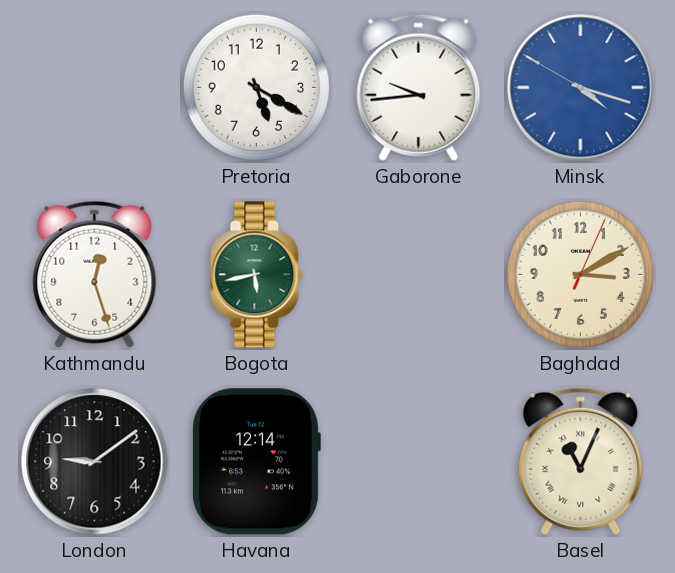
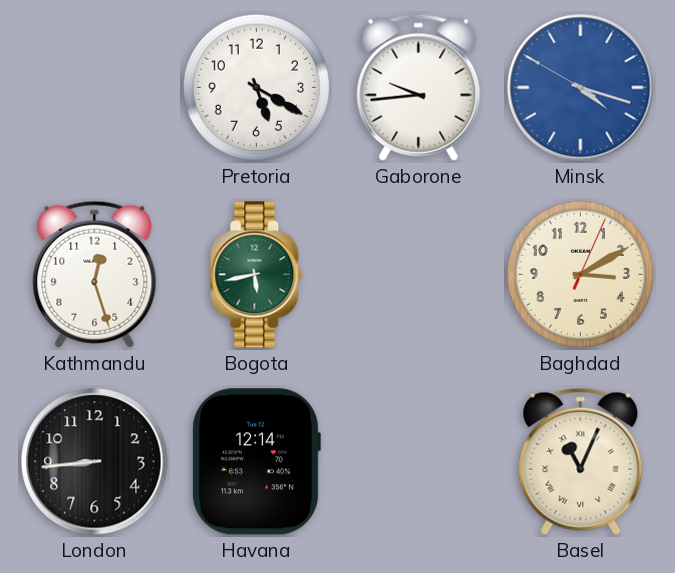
London: 9:09 -> 8:44 (95, 462)
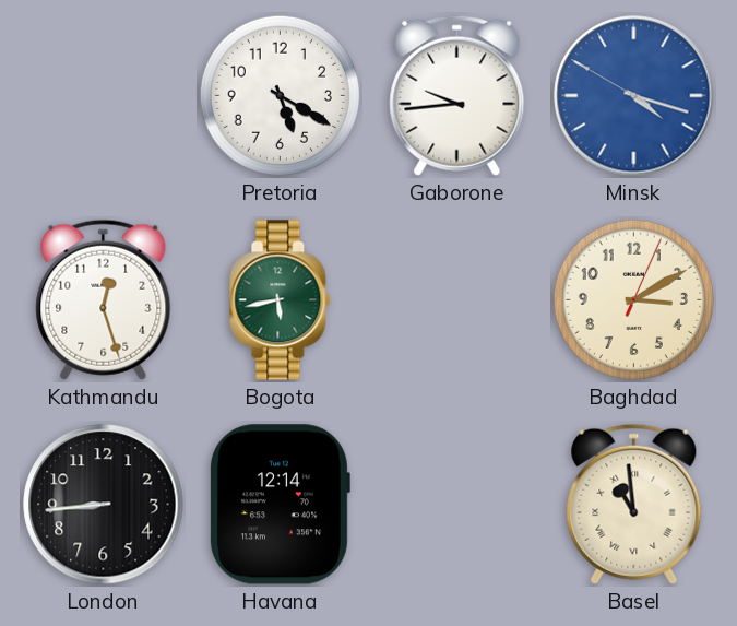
Basel: 11:04 -> 10:59 (634, 504)
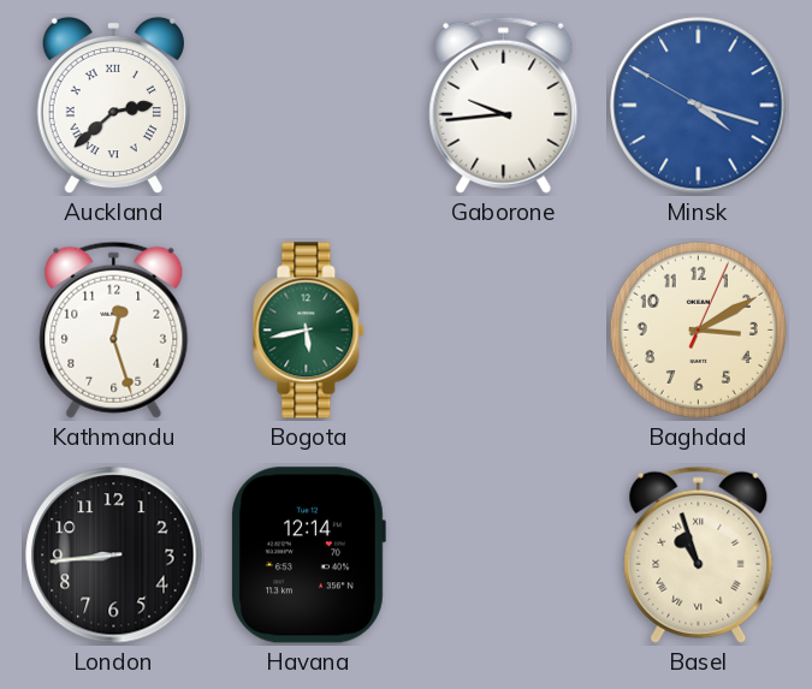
Auckland: none -> 2:38 (113, 106)
Pretoria: 5:20 -> none (280, 95)
Basel: 10:59 -> 10:57 (699, 554)
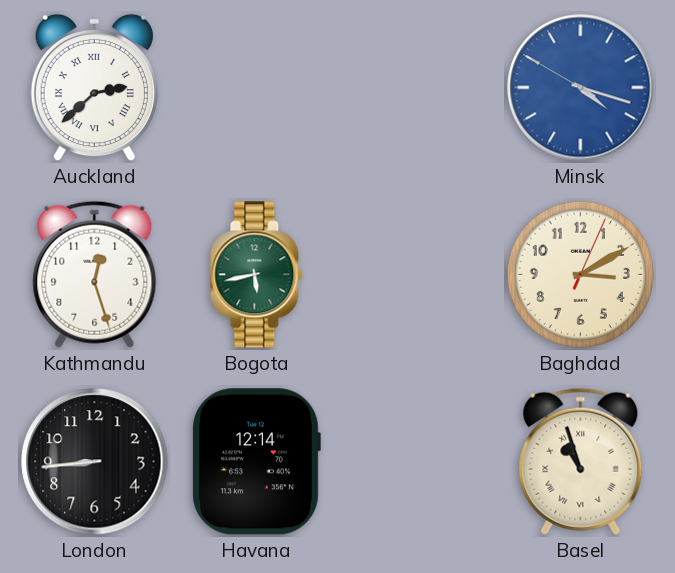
Gaborone: 9:44 -> none (504, 105)
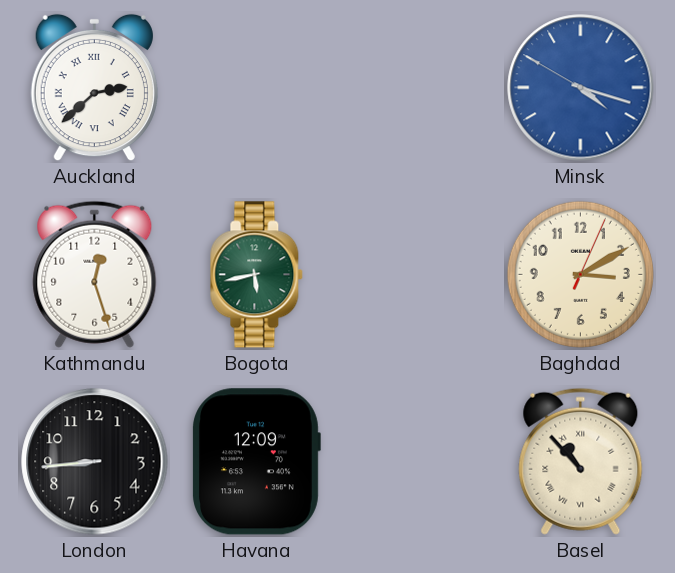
Havana: 12:14 -> 12:09 (256, 462)
Basel: 10:57 -> 10:53 (581, 461)
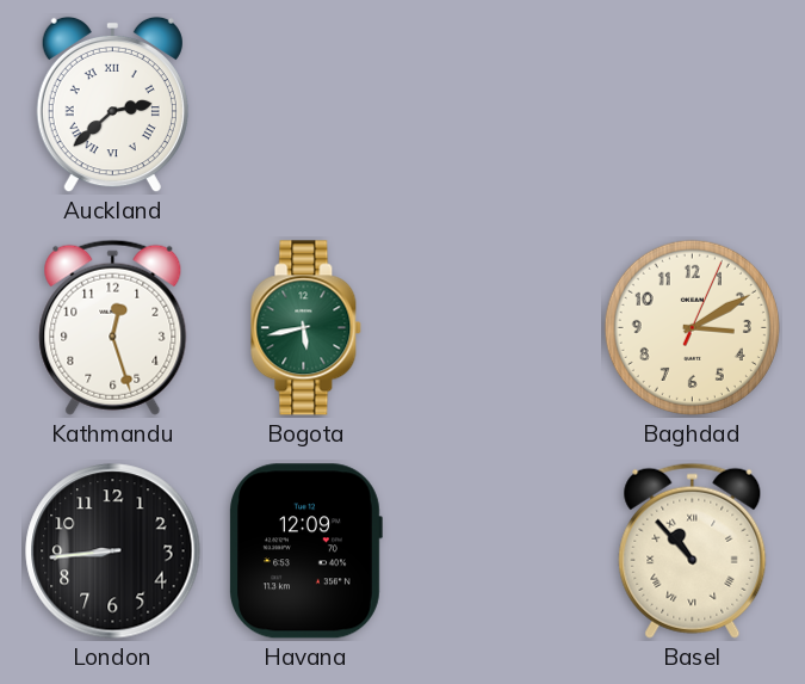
Minsk: 4:17 -> none (581, 88)
